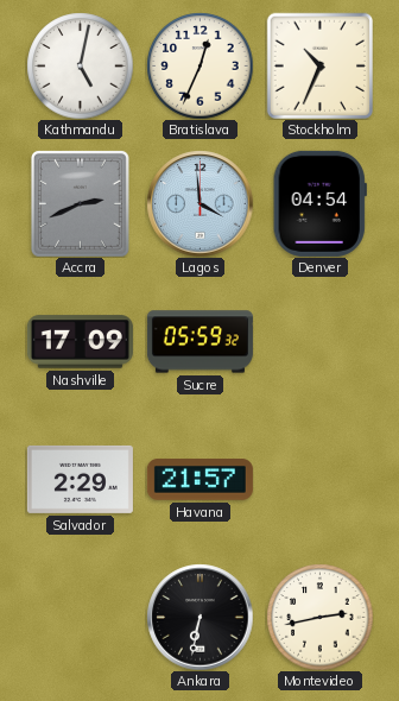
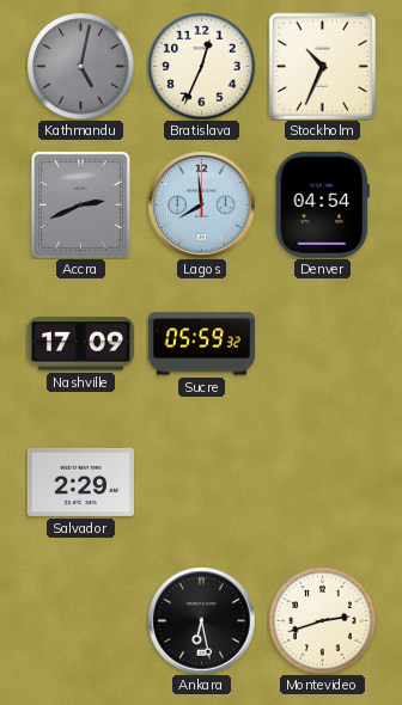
Kathmandu dial: white -> grey (80, 66)
Lagos: 3:59 -> 7:59 (201, 204)
Havana: 21:57 -> none (199, 480)
Ankara: 6:32 -> 6:28 (201, 620)
Montevideo: 2:43 -> 2:42 (322, 620)
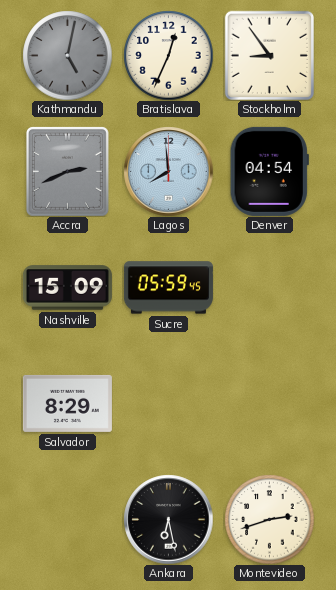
Stockholm: 10:34 -> 8:54 (269, 55)
Nashville: 17:09 -> 15:09 (67, 288)
Sucre: 05:59:32 -> 05:59:45 (168, 288)
Salvador: 2:29 -> 8:29 (67, 403)
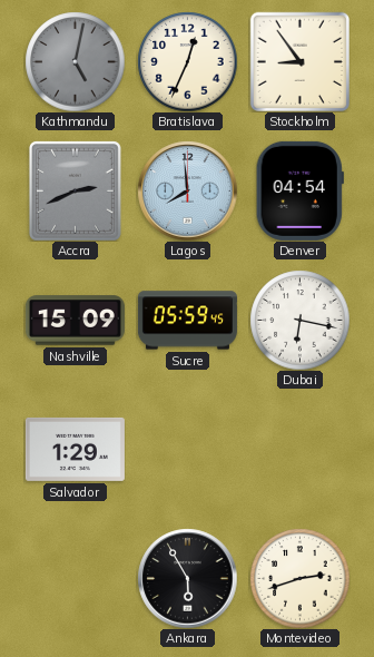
Dubai: none -> 6:17 (299, 320)
Salvador: 8:29 -> 1:29 (75, 449)
Ankara: 6:28 -> 5:55 (187, 578)
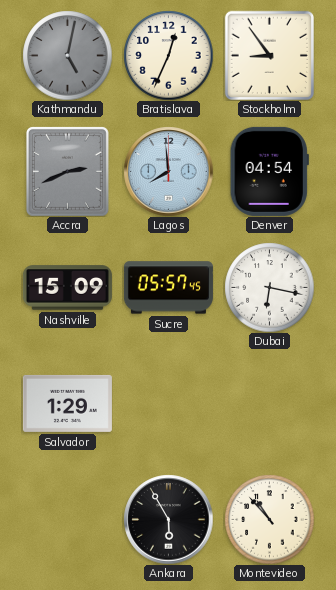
Sucre: 05:59 -> 05:57 (168, 288)
Montevideo: 2:42 -> 10:53 (269, 519)
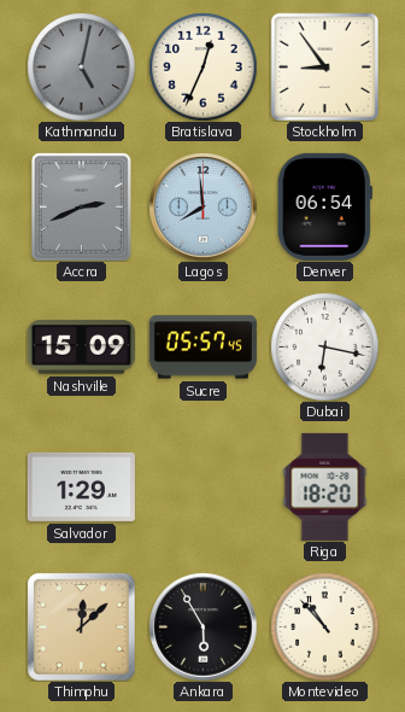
Denver: 04:54 -> 06:54 (324, 206)
Riga: none -> 18:20 (325, 486)
Thimphu: none -> 12:08 (81, 626)
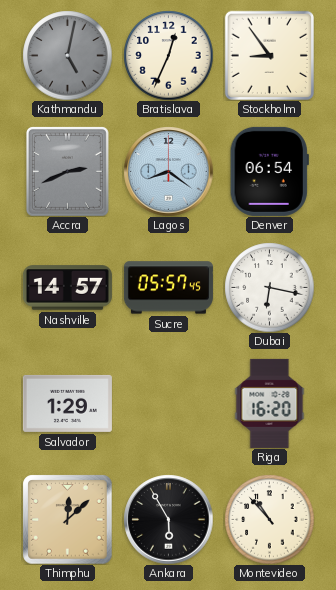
Lagos: 7:59 -> 8:21 (168, 171)
Nashville: 15:09 -> 14:57 (67, 288)
Riga: 18:20 -> 16:20 (270, 403)
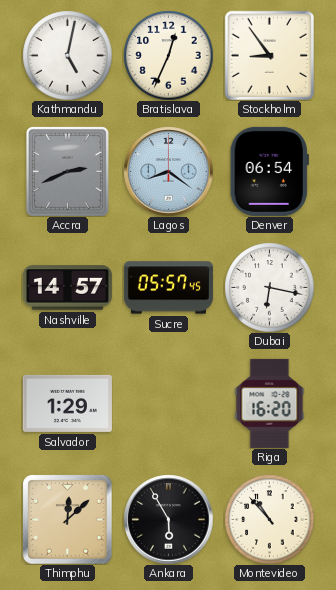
Kathmandu dial: grey -> white (67, 55)
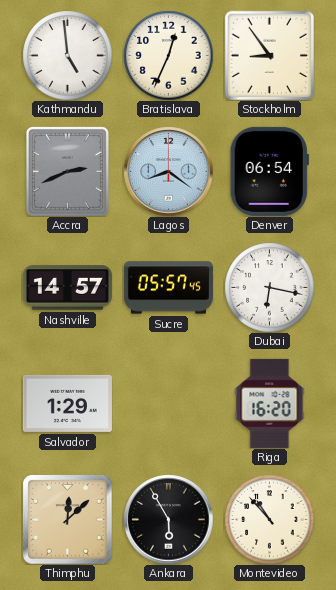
Kathmandu: 5:02 -> 4:59 (67, 55)
